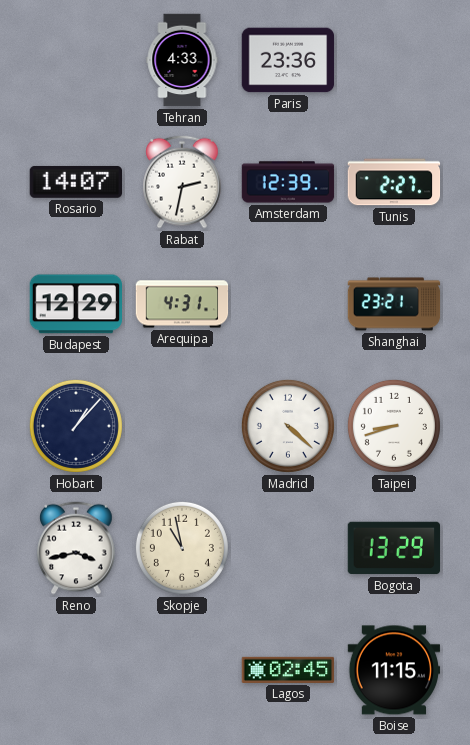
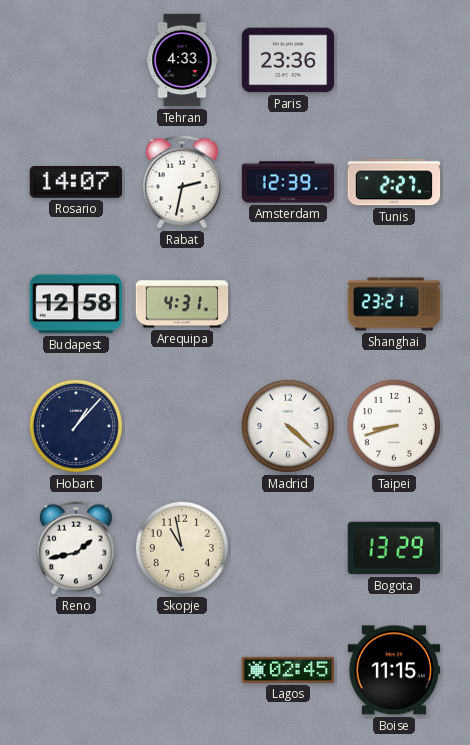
Budapest: 12:29 -> 12:58 (75, 304)
Reno: 3:43 -> 1:43 (76, 548)
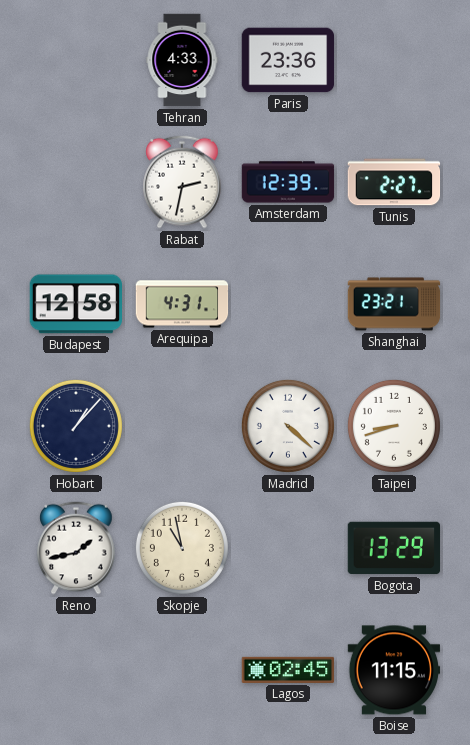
Rosario: 14:07 -> none (75, 182)
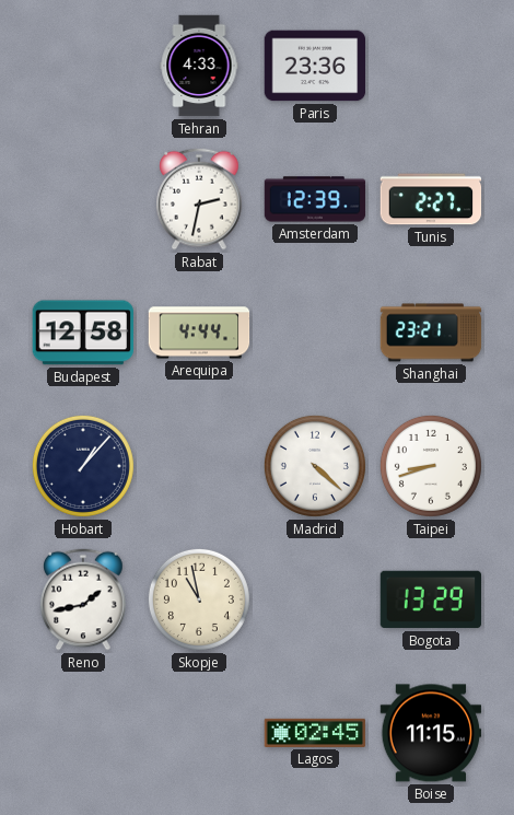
Arequipa: 4:31 -> 4:44 (199, 333)
